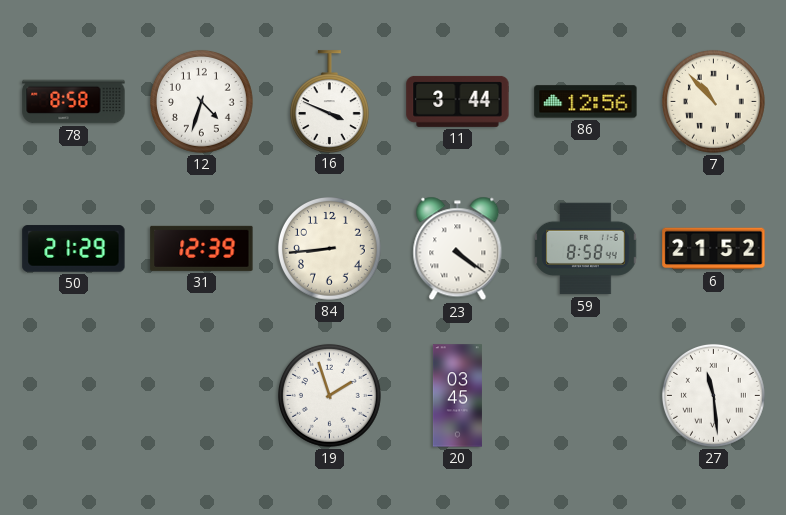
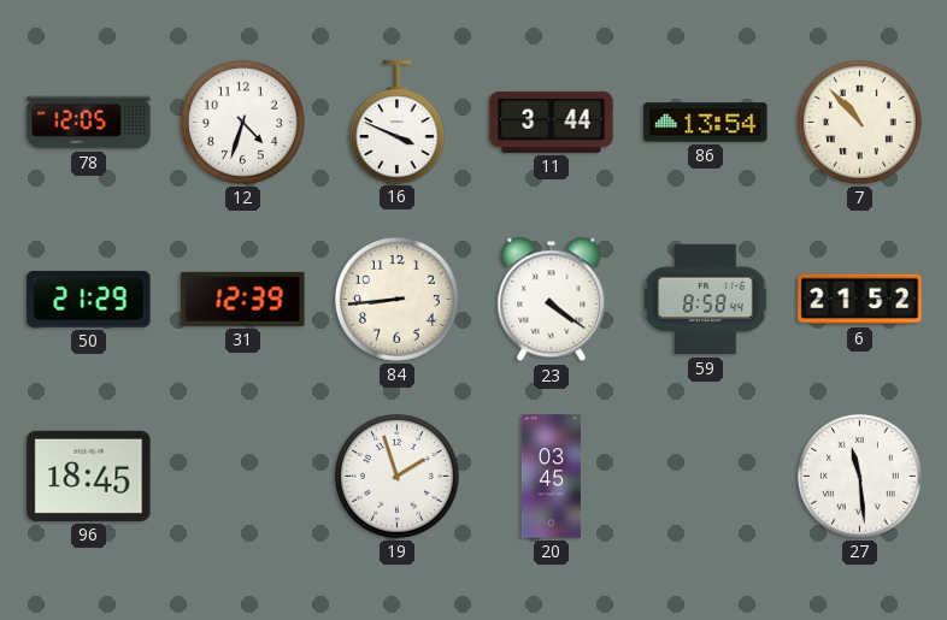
78: 8:58 -> 12:05 (89, 123)
86: 12:56 -> 13:54 (706, 123)
96: none -> 18:45 (89, 476)
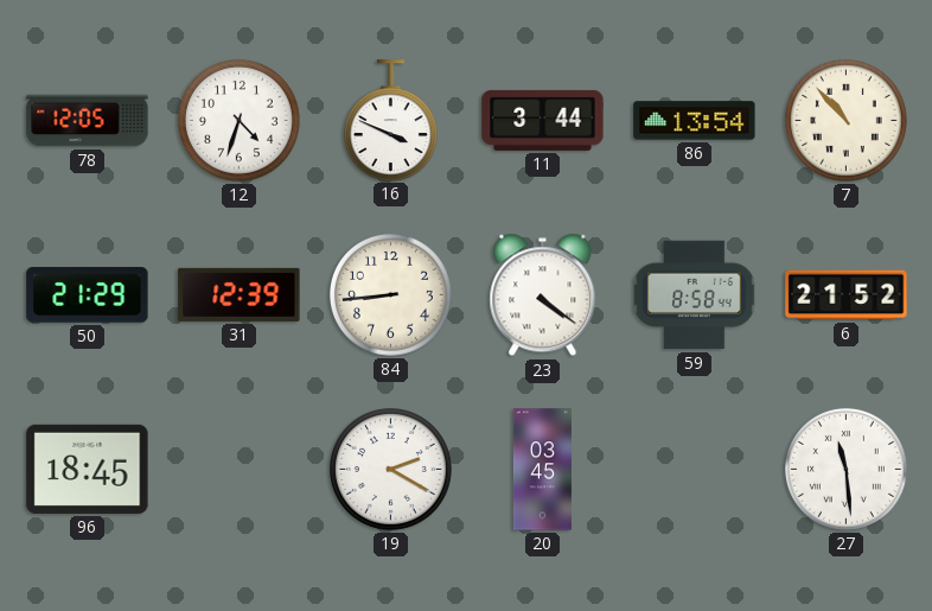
19: 1:57 -> 2:20 (390, 469)
